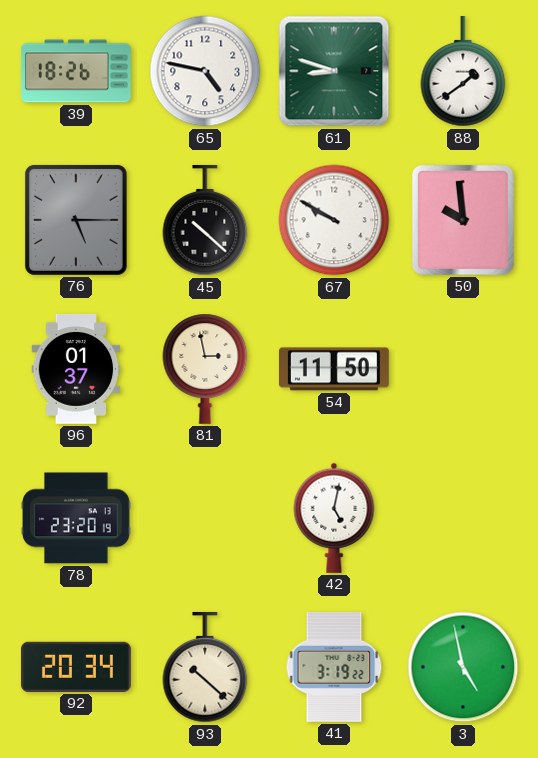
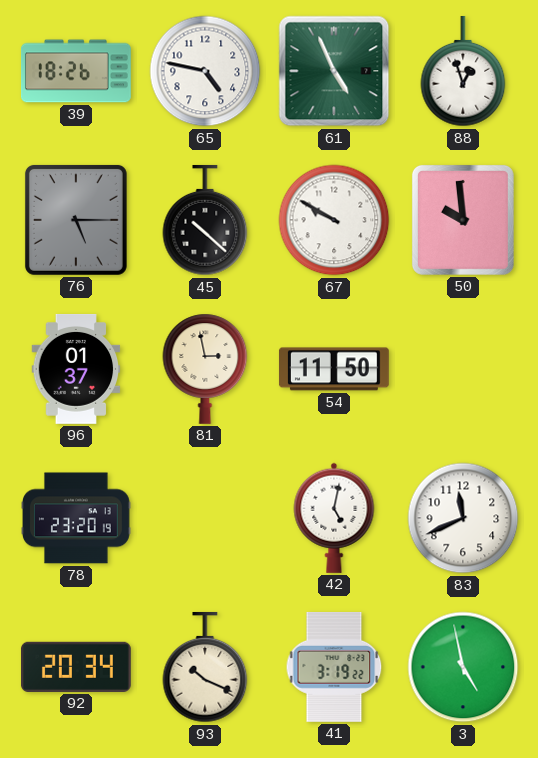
61: 8:48 -> 4:56 (334, 71)
88: 1:39 -> 12:57 (463, 71)
83: none -> 11:41 (463, 518)
93: 10:22 -> 10:19 (205, 667)
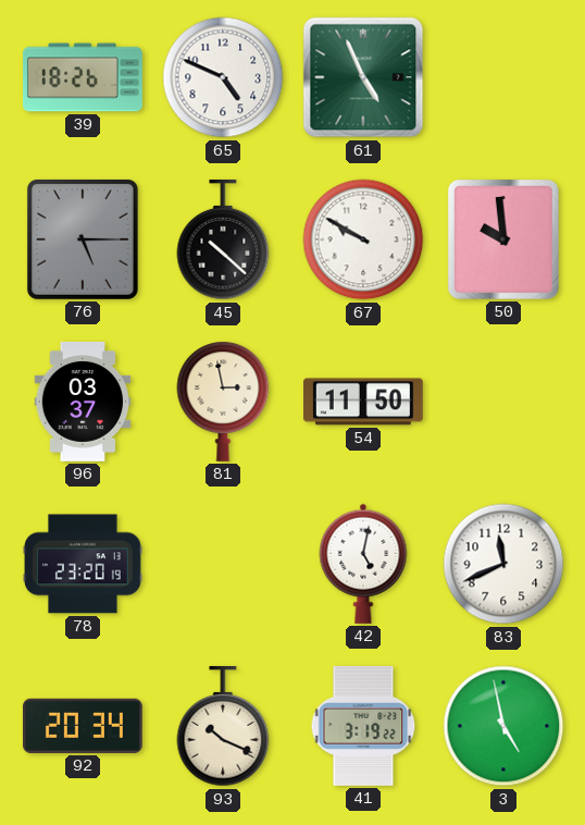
65: 4:47 -> 4:49 (223, 77)
88: 12:57 -> none (463, 71)
96: 01:37 -> 03:37 (83, 402)
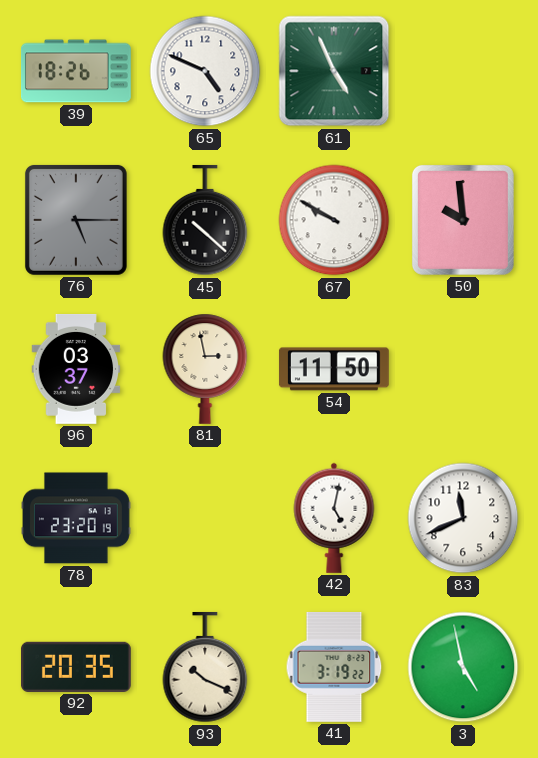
92: 20:34 -> 20:35 (76, 667)
